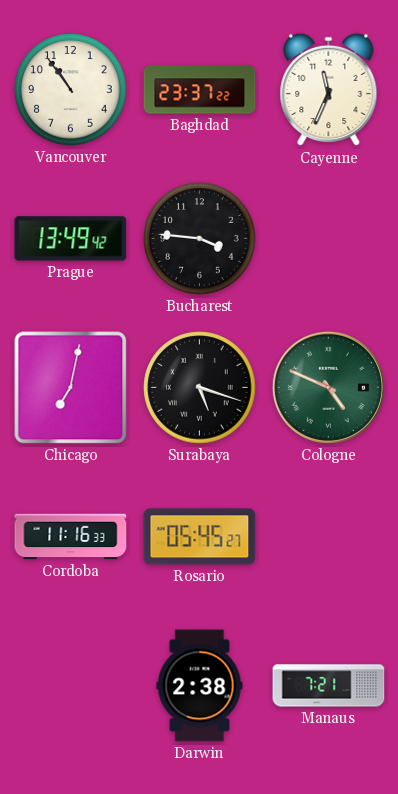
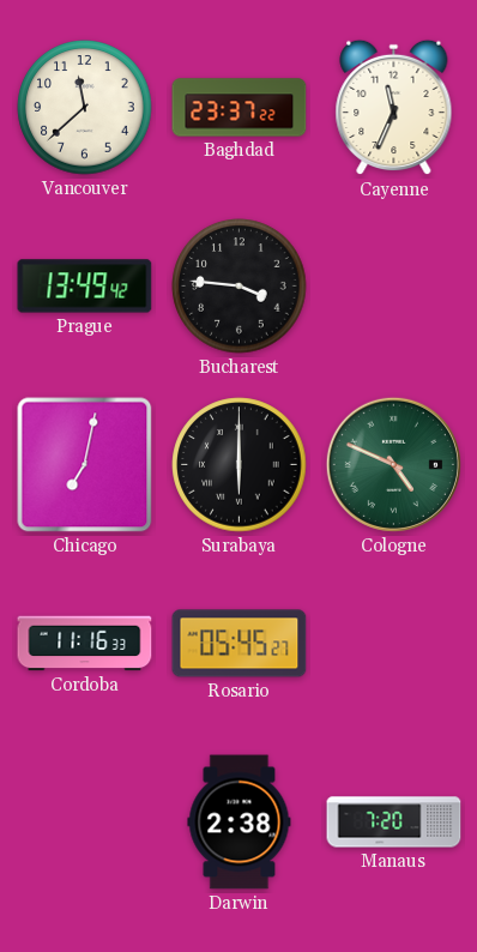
Vancouver: 10:54 -> 11:38 (85, 108)
Surabaya: 5:18 -> 6:00 (240, 465)
Manaus: 7:21 -> 7:20 (394, 823)
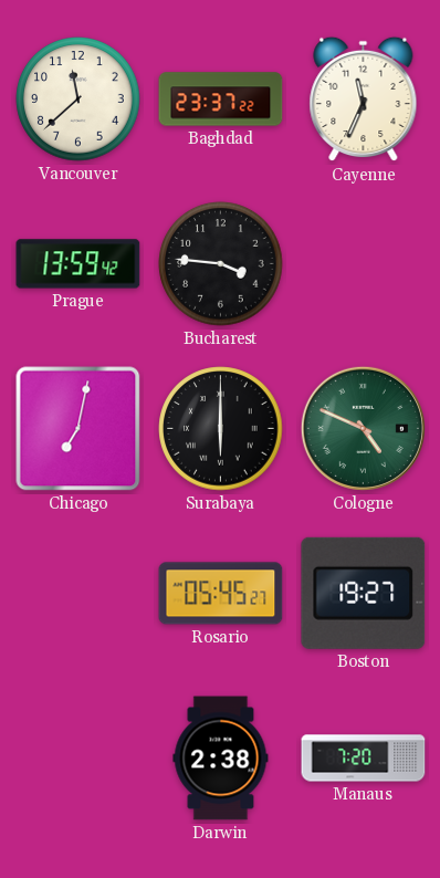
Prague: 13:49 -> 13:59 (78, 264)
Cordoba: 11:16 -> none (85, 644)
Boston: none -> 19:27 (364, 593)
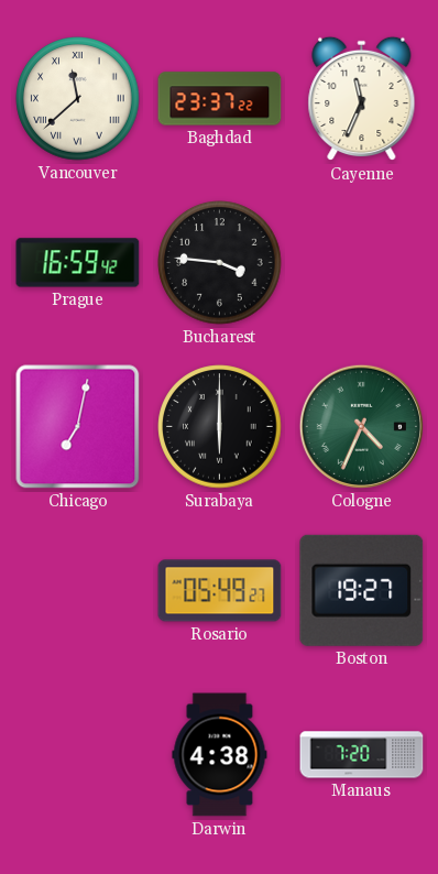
Vancouver numerals: Arabic -> Roman (78, 99)
Prague: 13:59 -> 16:59 (78, 263)
Cologne: 4:49 -> 4:34 (361, 426)
Rosario: 05:45 -> 05:49 (220, 591)
Darwin: 2:38 -> 4:38 (220, 755)
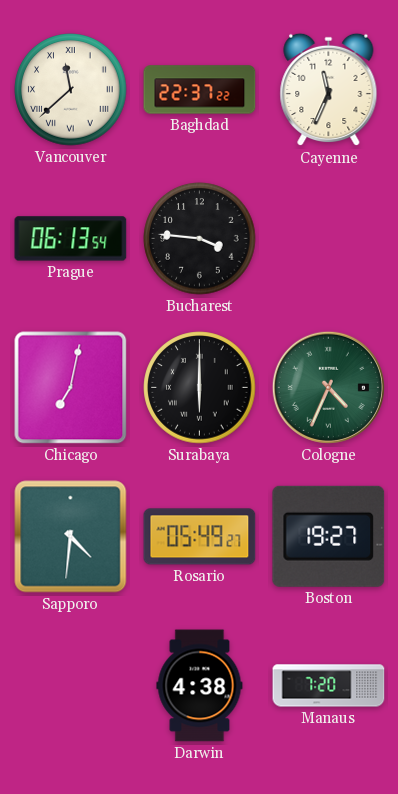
Baghdad: 23:37 -> 22:37 (200, 90)
Prague: 16:59 -> 06:13 (71, 239)
Sapporo: none -> 4:31 (71, 537)
